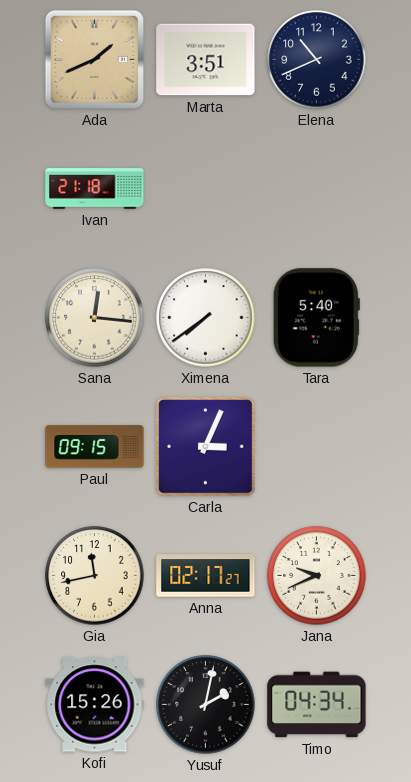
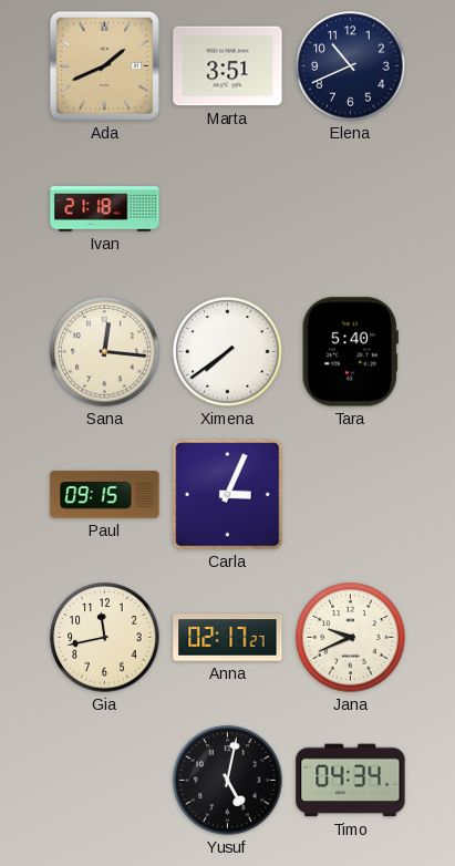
Kofi: 15:26 -> none (95, 705)
Yusuf: 2:02 -> 5:02 (228, 781)
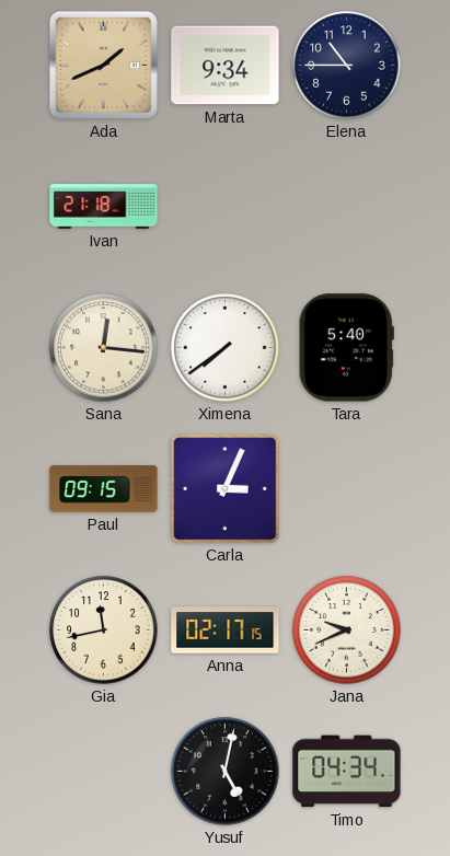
Marta: 3:51 -> 9:34 (226, 66)
Elena: 10:41 -> 10:45 (347, 66)
Anna: 02:17:27 -> 02:17:15 (226, 631)
